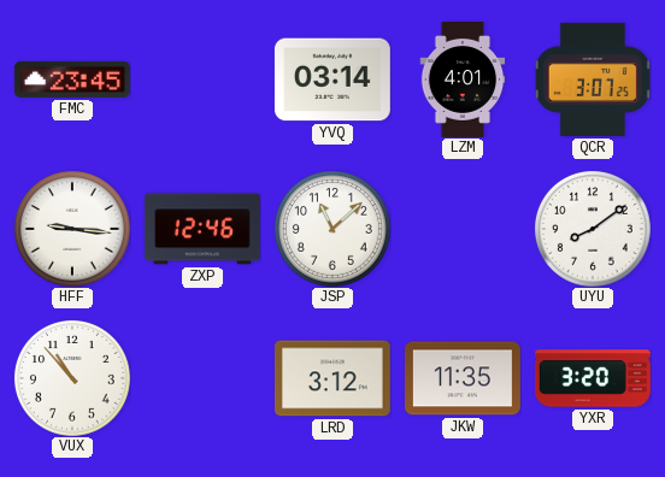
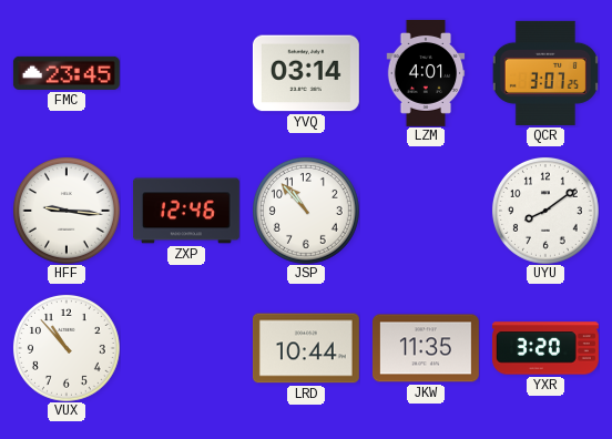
JSP: 11:08 -> 10:53 (306, 211)
LRD: 3:12 -> 10:44 (306, 348)
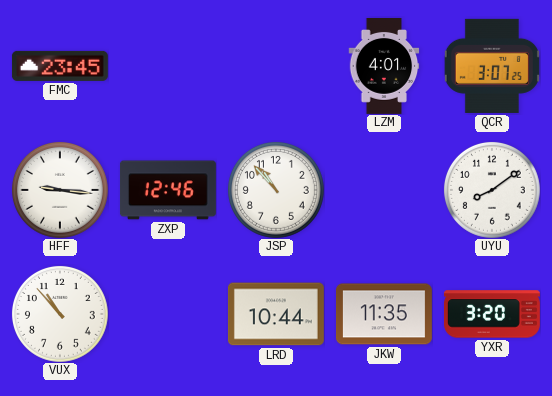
YVQ: 03:14 -> none (306, 73)
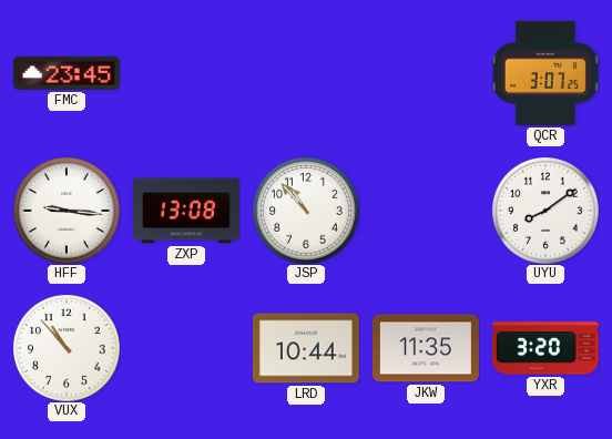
LZM: 4:01 -> none (384, 66)
ZXP: 12:46 -> 13:08 (186, 211)
